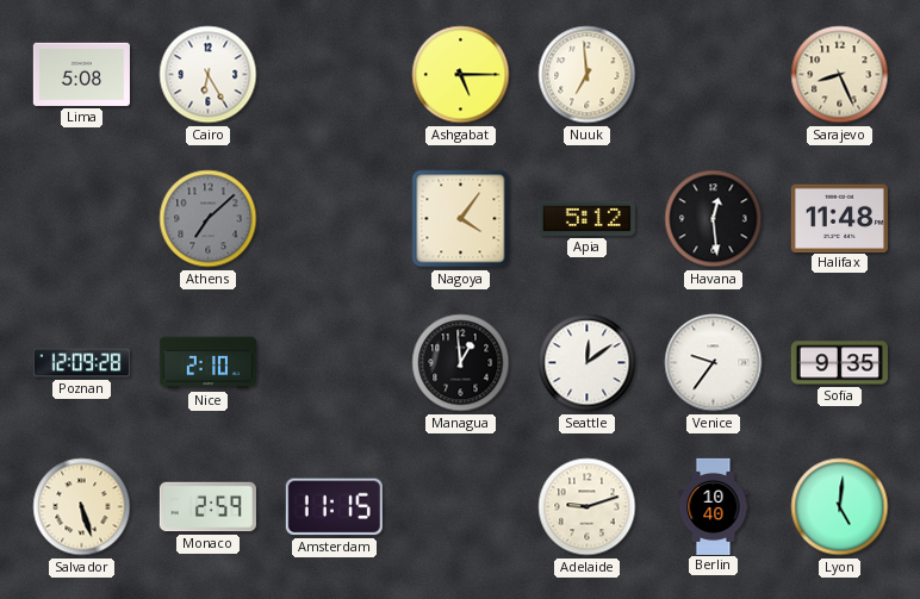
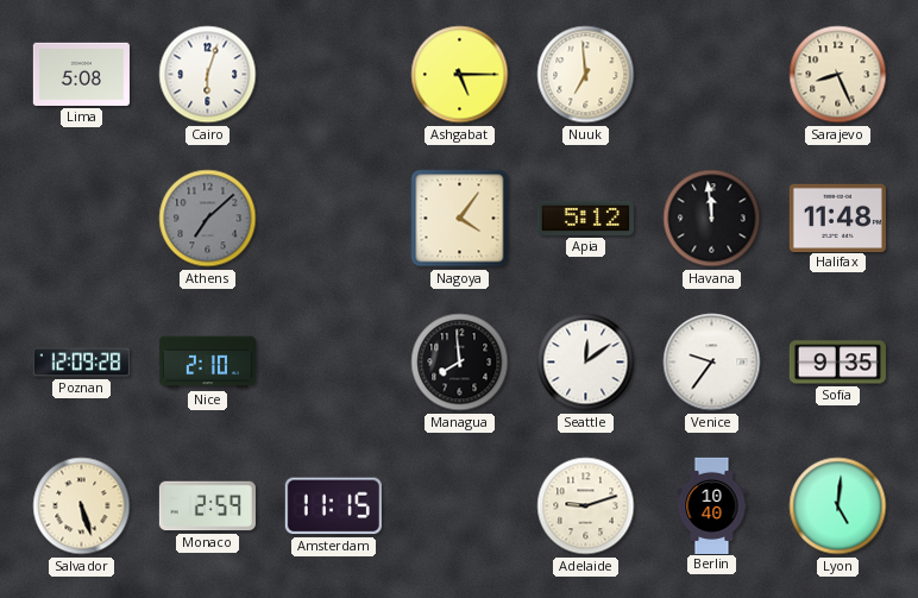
Cairo: 6:25 -> 6:03 (208, 75)
Havana: 12:29 -> 11:59 (712, 219)
Managua: 12:59 -> 7:59 (460, 363)
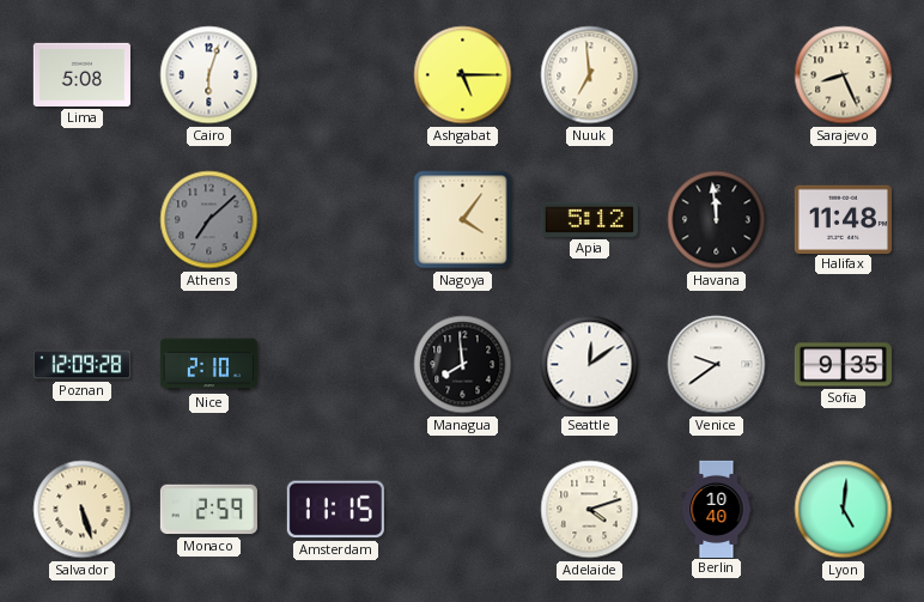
Venice: 9:36 -> 9:39 (717, 365)
Adelaide: 9:12 -> 4:12 (590, 510)
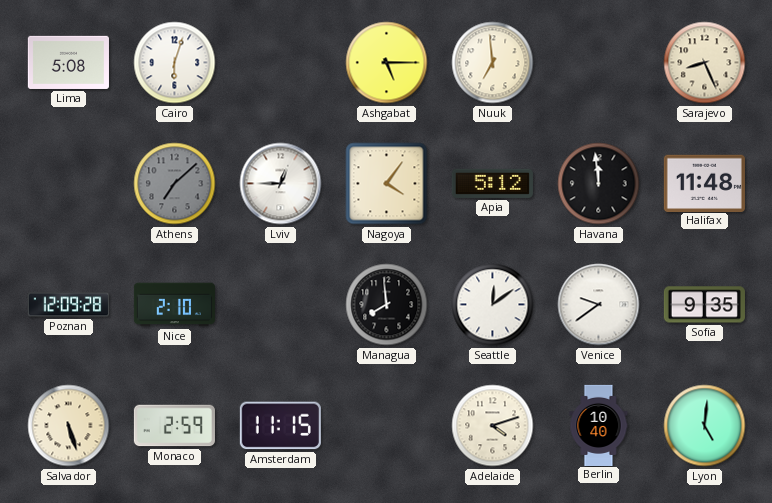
Lviv: none -> 12:45 (281, 184)
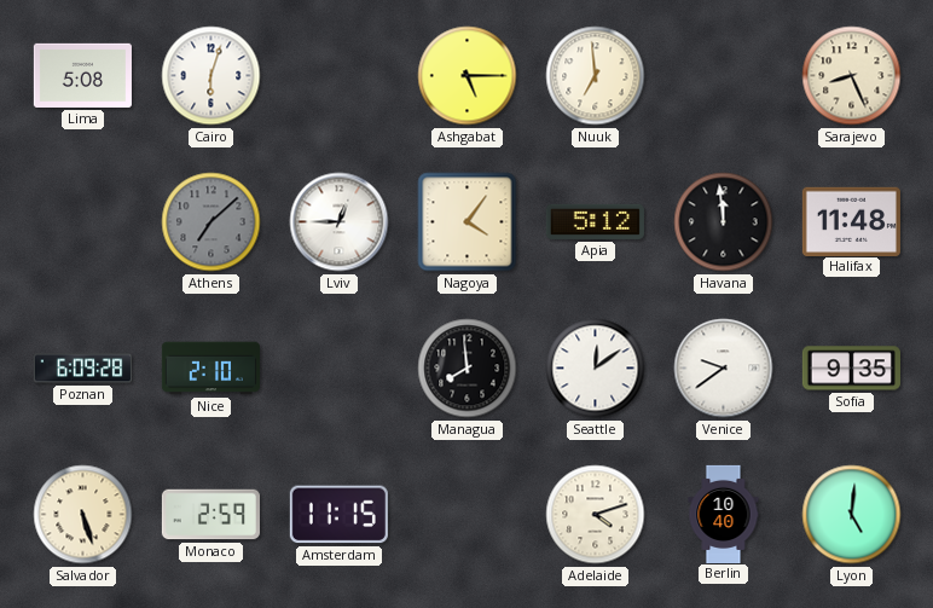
Poznan: 12:09 -> 6:09 (82, 369)
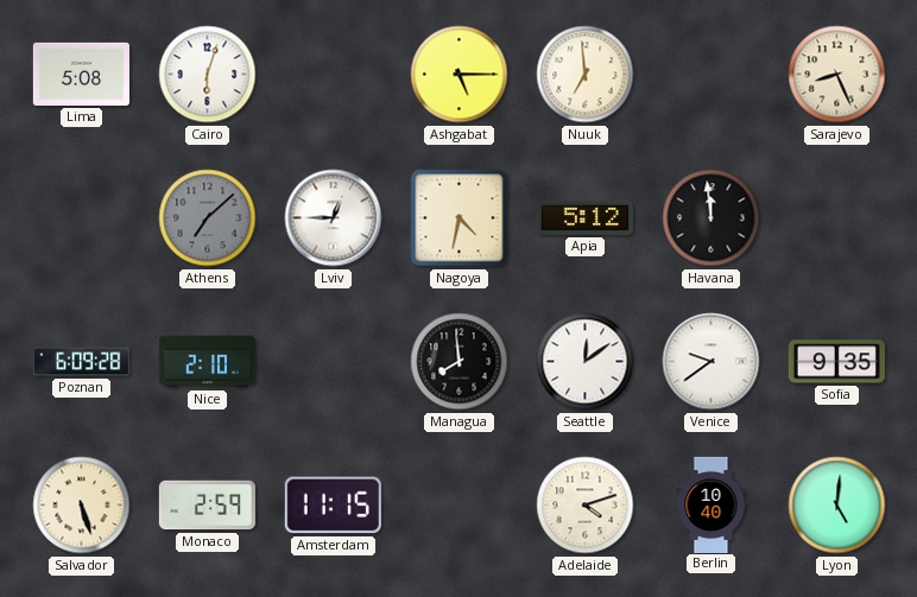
Nagoya: 4:06 -> 4:32 (460, 218)
Halifax: 11:48 -> none (851, 221)
